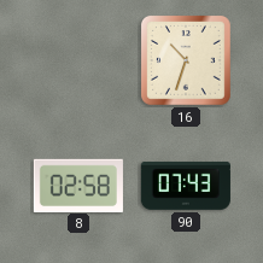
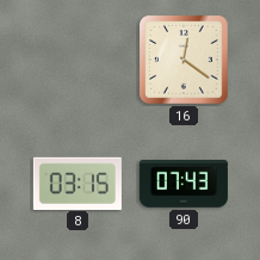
16: 10:33 -> 12:21 (185, 61)
8: 02:58 -> 03:15 (78, 182)
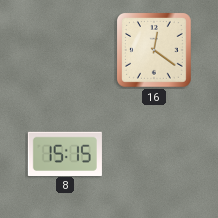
8: 03:15 -> 15:15 (65, 153)
90: 07:43 -> none (184, 184)
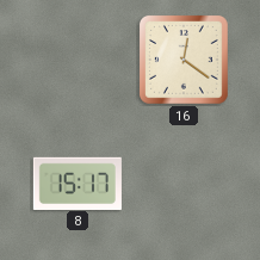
8: 15:15 -> 15:17 (78, 182)
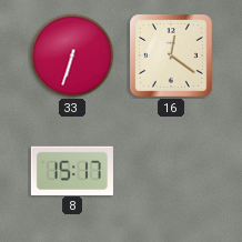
33: none -> 6:33 (72, 56)
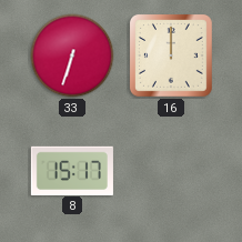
16: 12:21 -> 12:00 (172, 57)
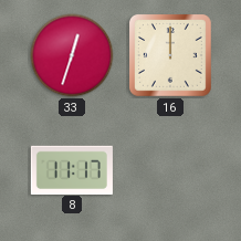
33: 6:33 -> 12:33 (72, 55)
8: 15:17 -> 11:17 (72, 169)
